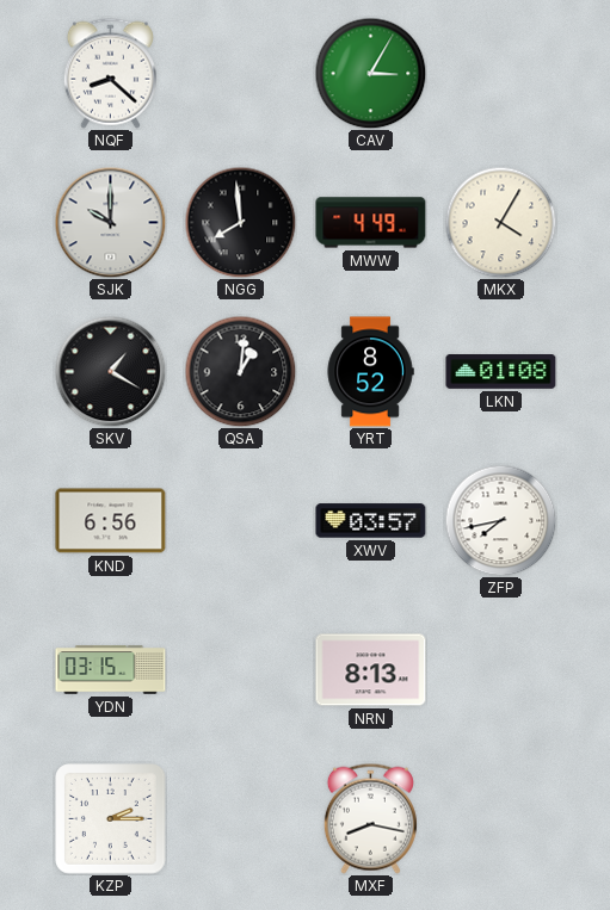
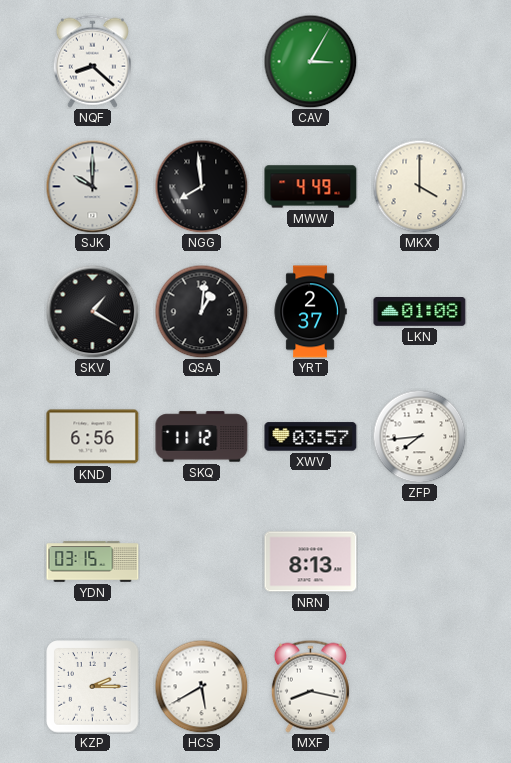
MKX: 4:05 -> 4:00 (419, 186)
YRT: 8:52 -> 2:37 (310, 312)
SKQ: none -> 11:12 (202, 437)
ZFP: 7:43 -> 7:44 (419, 436)
HCS: none -> 5:40 (201, 686)
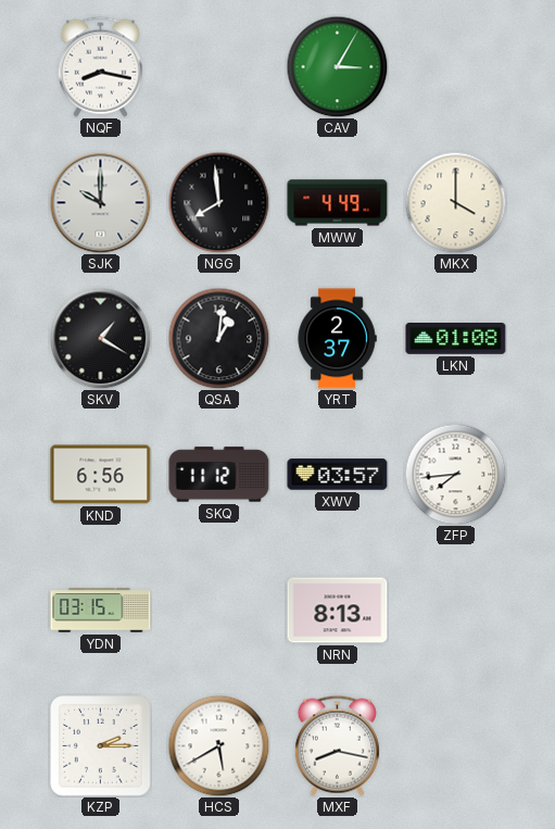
NQF: 8:22 -> 8:17 (100, 66)
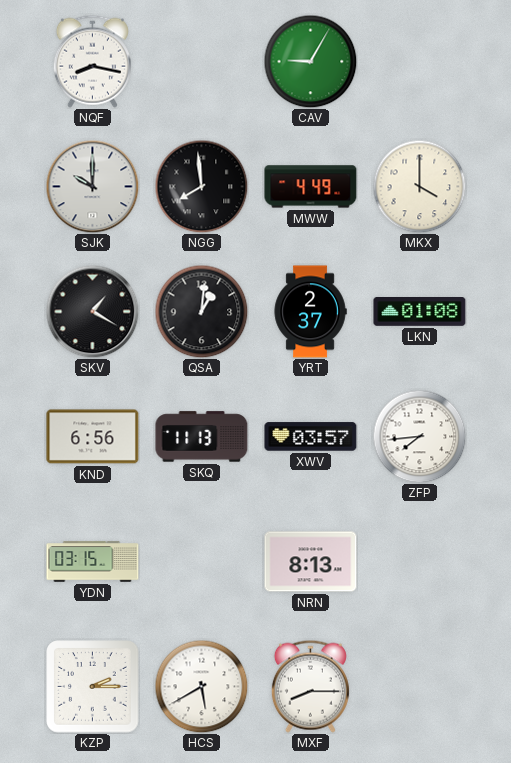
CAV: 3:05 -> 9:05 (310, 61)
SKQ: 11:12 -> 11:13 (202, 437)
MXF: 8:17 -> 8:15 (310, 686)
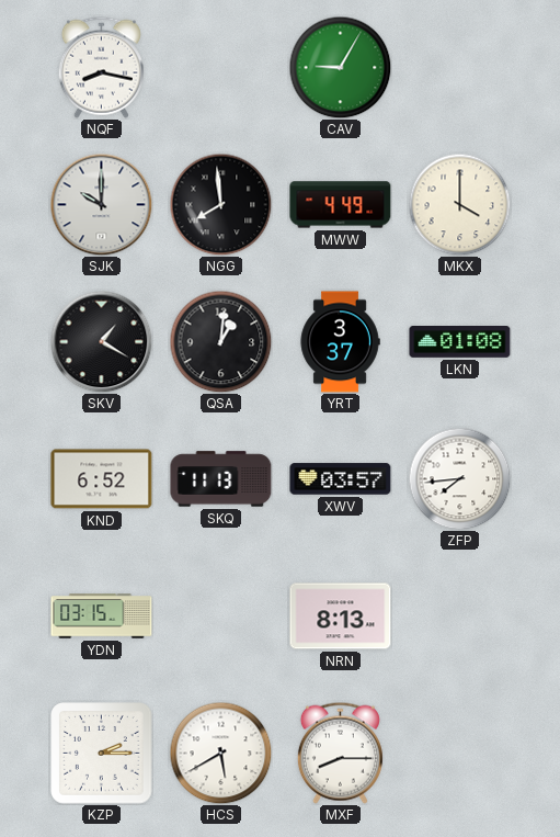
YRT: 2:37 -> 3:37 (340, 342)
KND: 6:56 -> 6:52 (102, 479)
